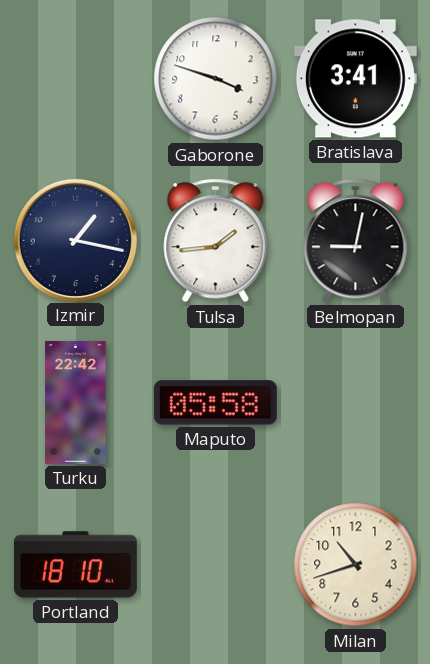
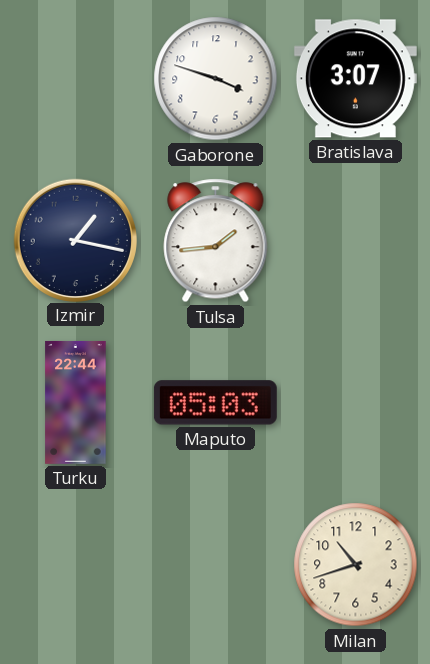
Bratislava: 3:41 -> 3:07 (355, 79)
Belmopan: 9:02 -> none (356, 241)
Turku: 22:42 -> 22:44 (76, 402)
Maputo: 05:58 -> 05:03 (215, 403)
Portland: 18:10 -> none (75, 565)
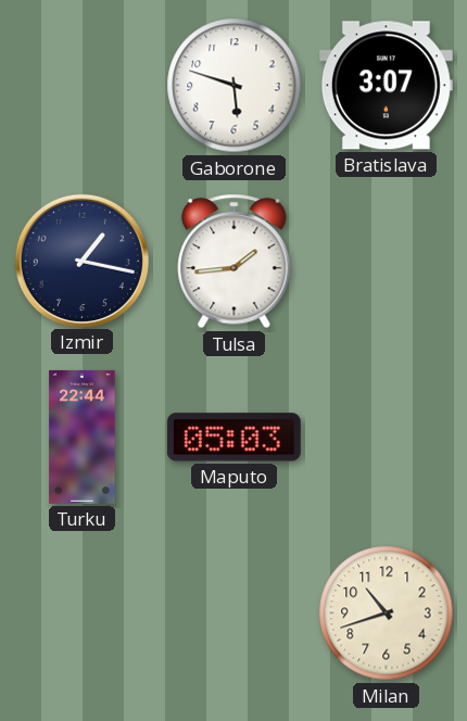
Gaborone: 3:48 -> 5:48 (235, 86)
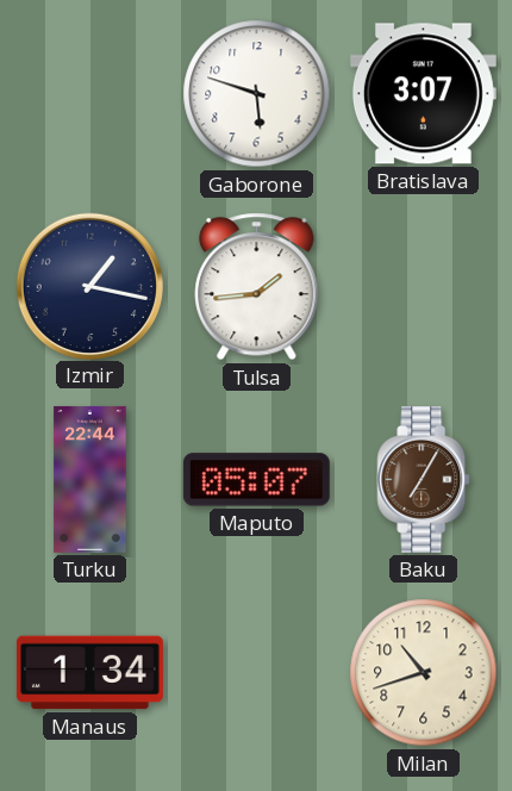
Maputo: 05:03 -> 05:07 (256, 480)
Baku: none -> 7:05 (424, 479)
Manaus: none -> 1:34 (89, 673)
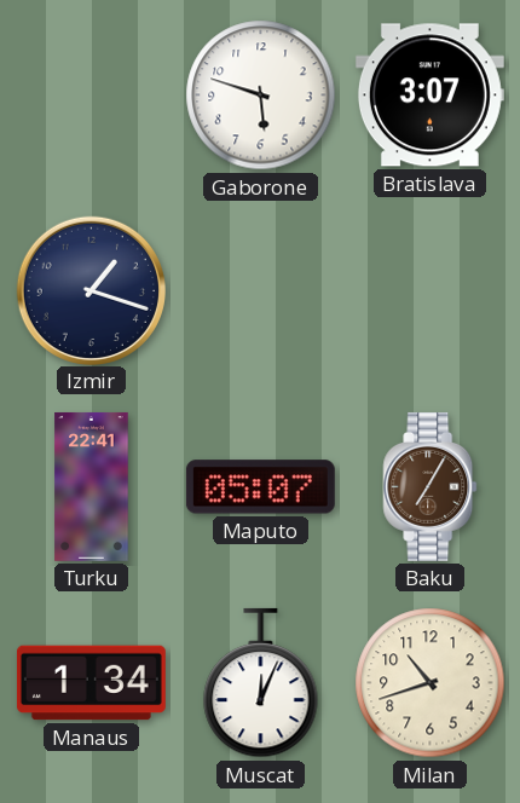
Izmir: 1:17 -> 1:18 (91, 290)
Tulsa: 1:44 -> none (257, 287)
Turku: 22:44 -> 22:41 (92, 486)
Muscat: none -> 12:04 (261, 683)
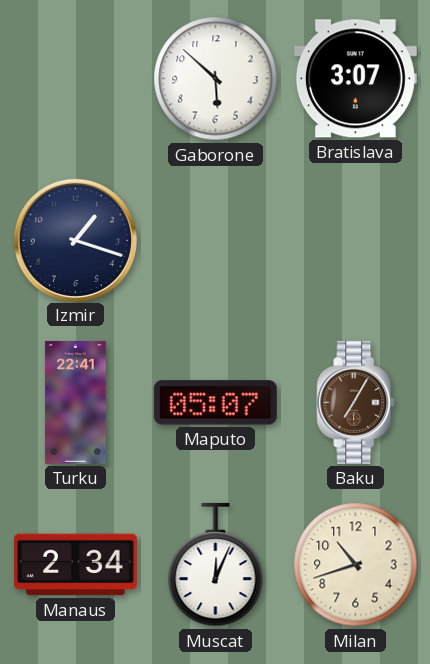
Gaborone: 5:48 -> 5:52 (216, 79)
Manaus: 1:34 -> 2:34 (75, 565)
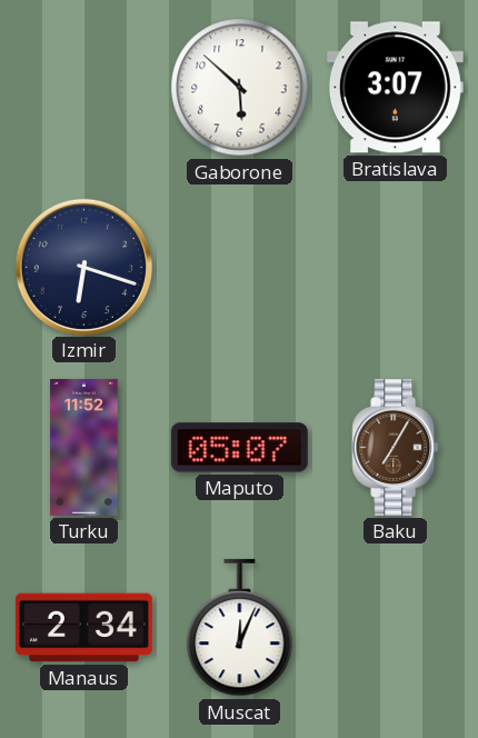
Izmir: 1:18 -> 6:18 (83, 267)
Turku: 22:41 -> 11:52 (84, 447)
Milan: 10:42 -> none (356, 565)
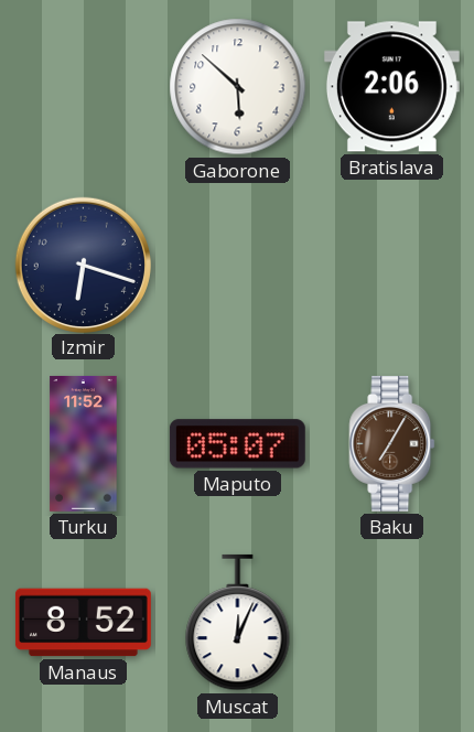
Bratislava: 3:07 -> 2:06 (391, 87)
Manaus: 2:34 -> 8:52 (83, 623)
